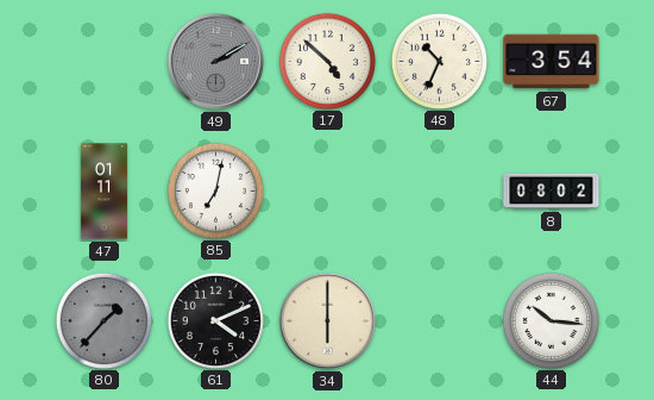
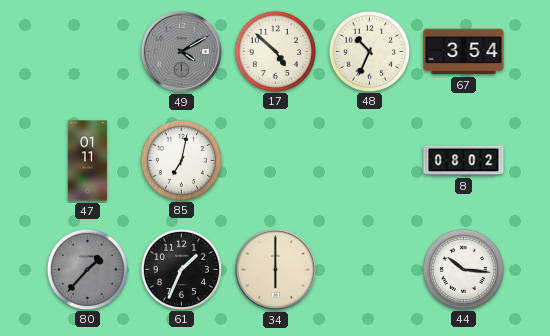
49: 2:10 -> 4:10 (181, 51)
61: 4:11 -> 1:34 (181, 269)
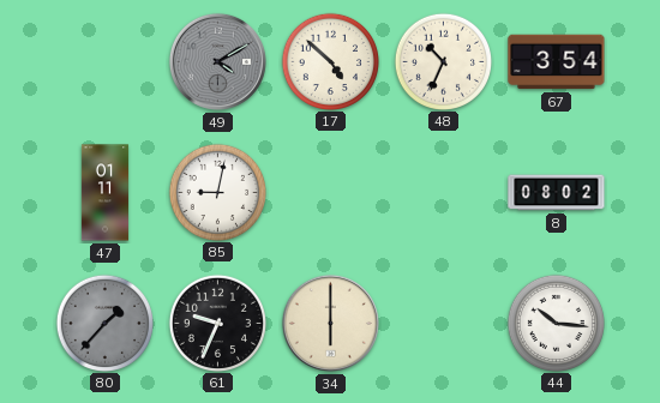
85: 7:02 -> 9:02 (217, 192)
61: 1:34 -> 9:34 (217, 323)
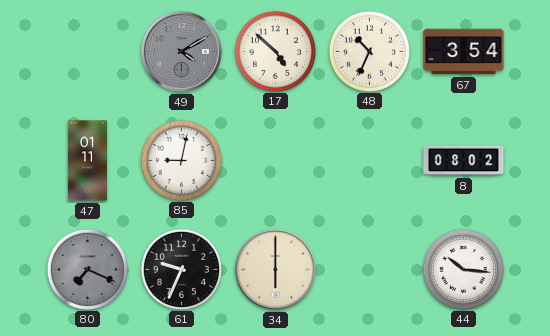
80: 1:37 -> 7:19 (87, 269)
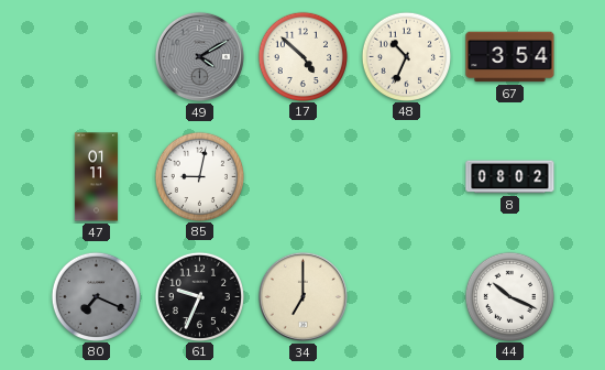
34: 6:00 -> 7:00 (302, 296)
44: 10:16 -> 10:19 (509, 296)
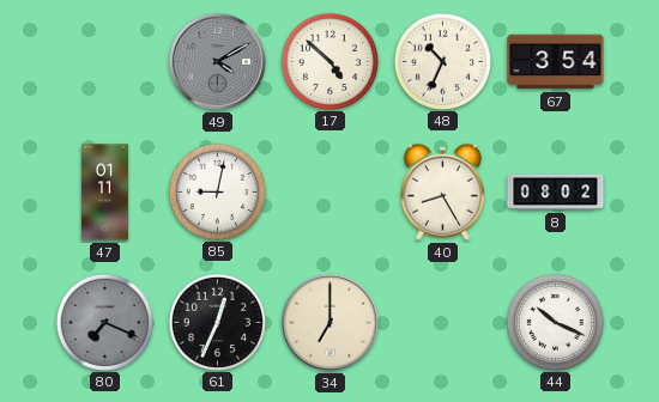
40: none -> 8:25 (442, 191)
61: 9:34 -> 12:34 (217, 322)
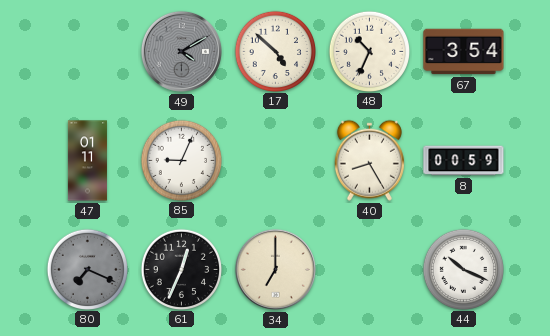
85: 9:02 -> 9:04 (181, 160)
8: 08:02 -> 00:59 (464, 161)
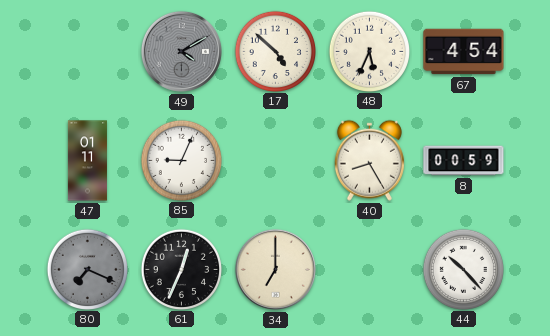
48: 10:34 -> 5:34 (369, 51)
67: 3:54 -> 4:54 (464, 52)
44: 10:19 -> 10:23 (463, 269)
